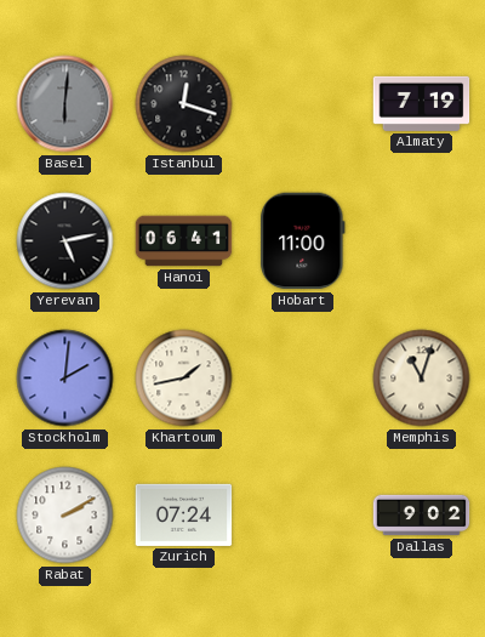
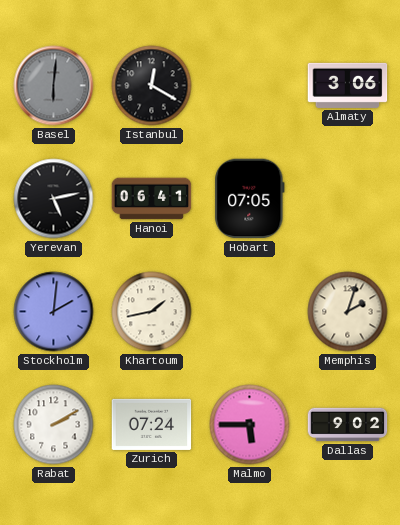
Istanbul: 12:18 -> 12:20 (152, 86)
Almaty: 7:19 -> 3:06 (348, 85)
Hobart: 11:00 -> 07:05 (250, 199)
Memphis: 11:03 -> 2:03 (348, 312)
Malmo: none -> 5:45 (250, 425)
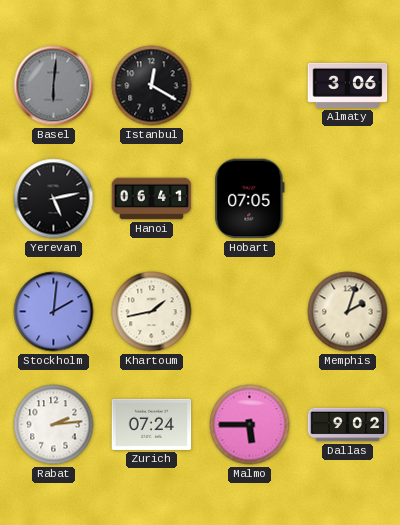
Rabat: 2:10 -> 2:14 (54, 425)
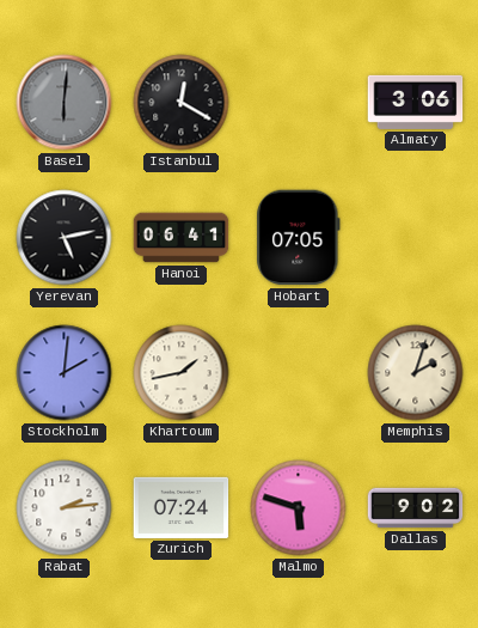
Malmo: 5:45 -> 5:48 (299, 508)
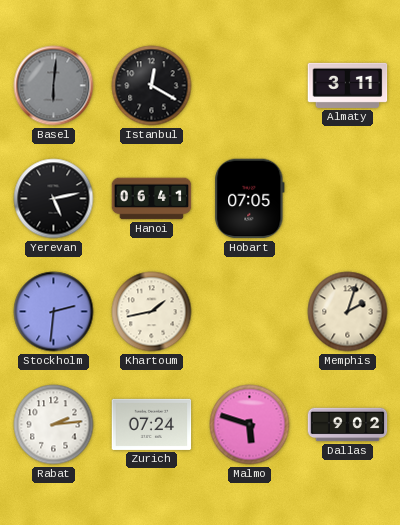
Almaty: 3:06 -> 3:11 (348, 85)
Stockholm: 2:01 -> 2:31 (54, 312)
